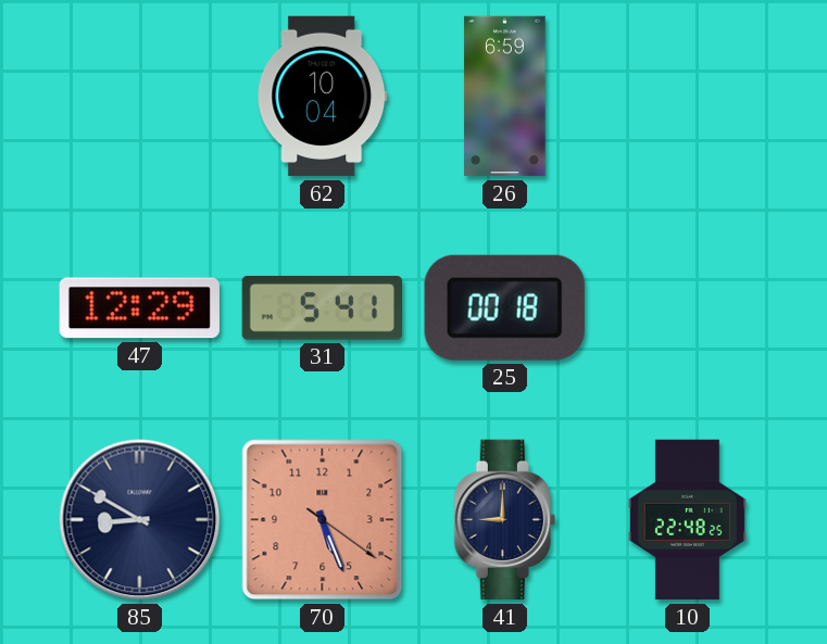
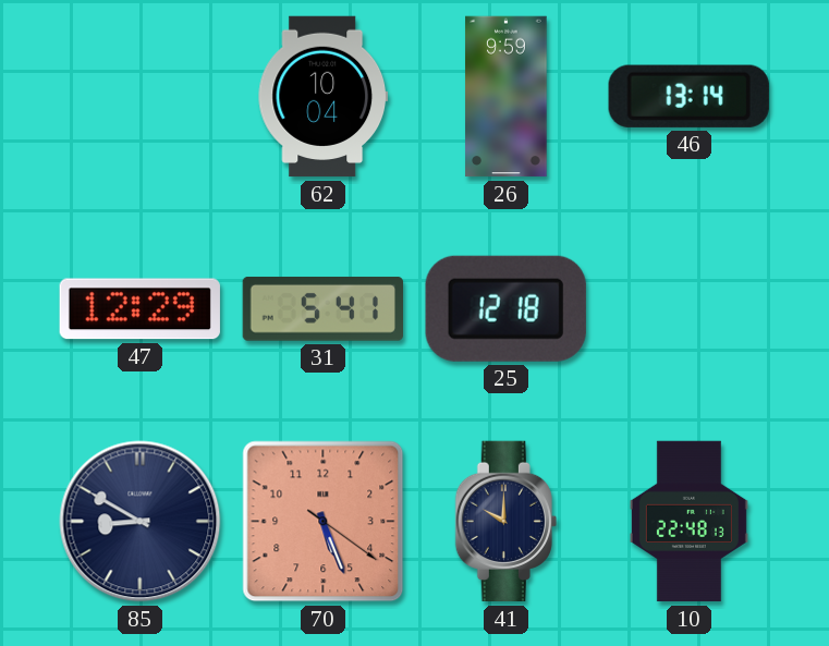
26: 6:59 -> 9:59 (507, 97)
46: none -> 13:14 (688, 96)
25: 00:18 -> 12:18 (505, 308)
41: 9:00 -> 10:00 (505, 522)
10: 22:48:25 -> 22:48:13 (688, 522)
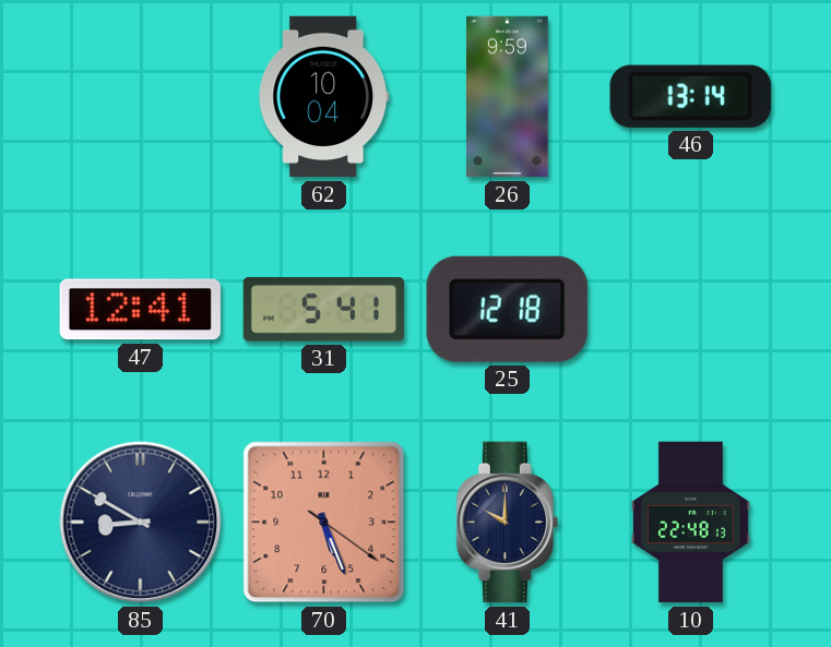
47: 12:29 -> 12:41 (140, 310)
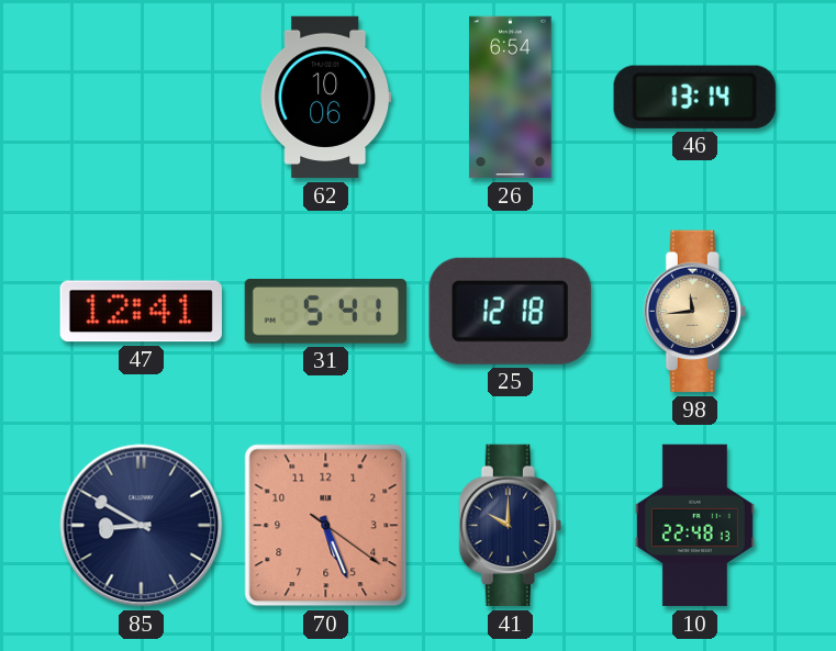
62: 10:04 -> 10:06 (326, 98)
26: 9:59 -> 6:54 (511, 98)
98: none -> 11:44 (694, 312)
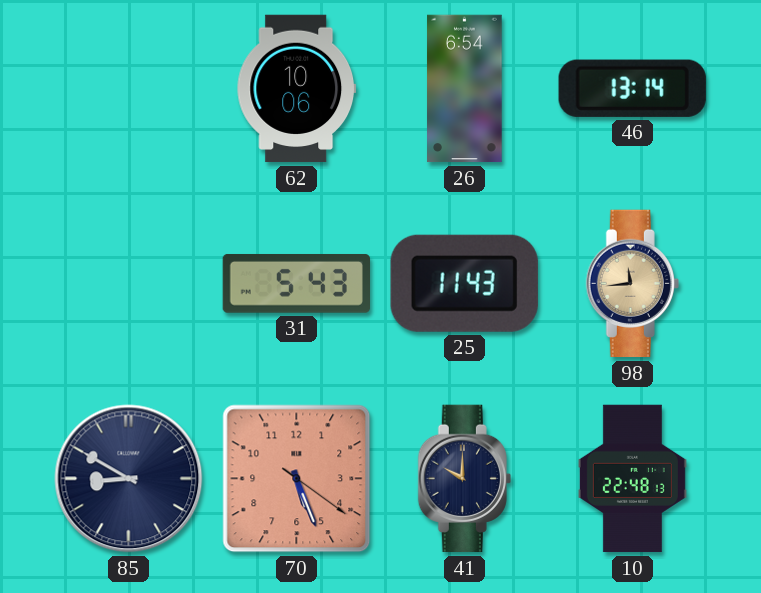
47: 12:41 -> none (141, 312)
31: 5:41 -> 5:43 (296, 283)
25: 12:18 -> 11:43 (464, 283)
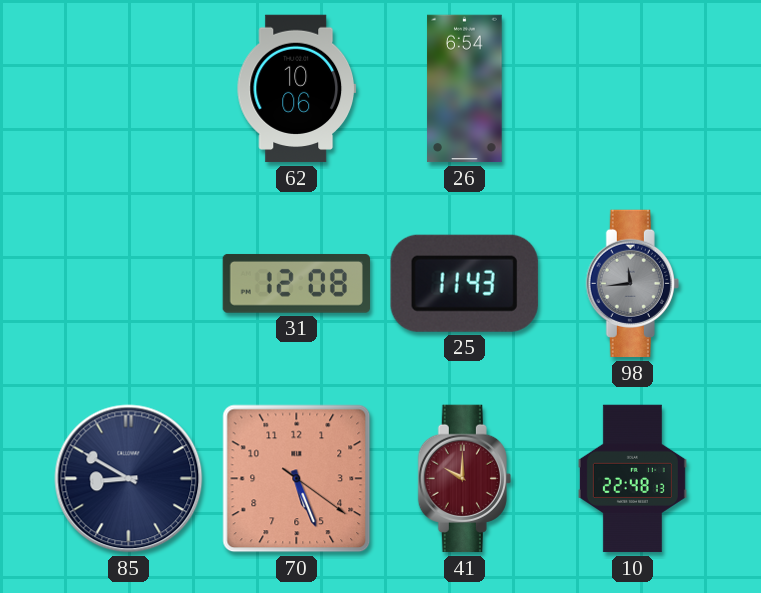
46: 13:14 -> none (632, 88)
31: 5:43 -> 12:08 (296, 283)
98 dial: champagne -> grey (632, 284)
41 dial: navy -> burgundy (464, 479)
